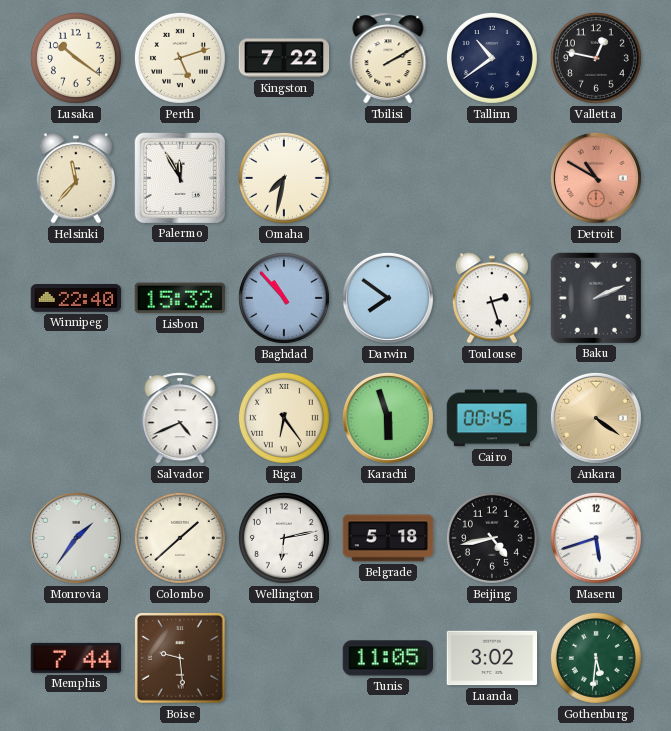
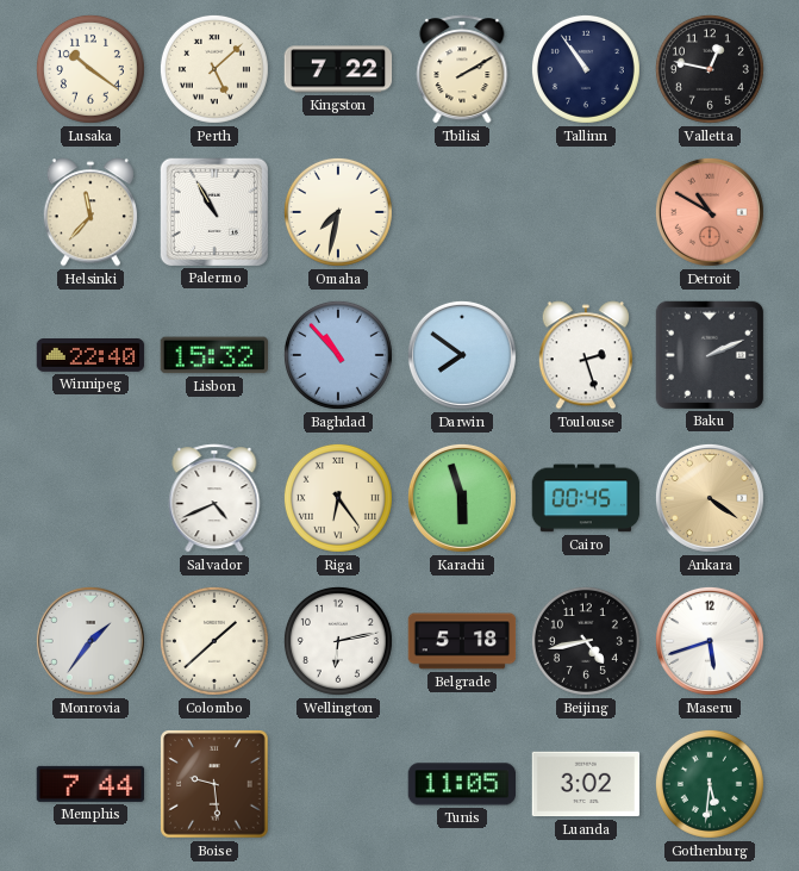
Perth: 5:12 -> 5:08 (214, 69)
Tallinn: 10:39 -> 10:54 (586, 69)
Palermo: 11:55 -> 10:55 (213, 211)
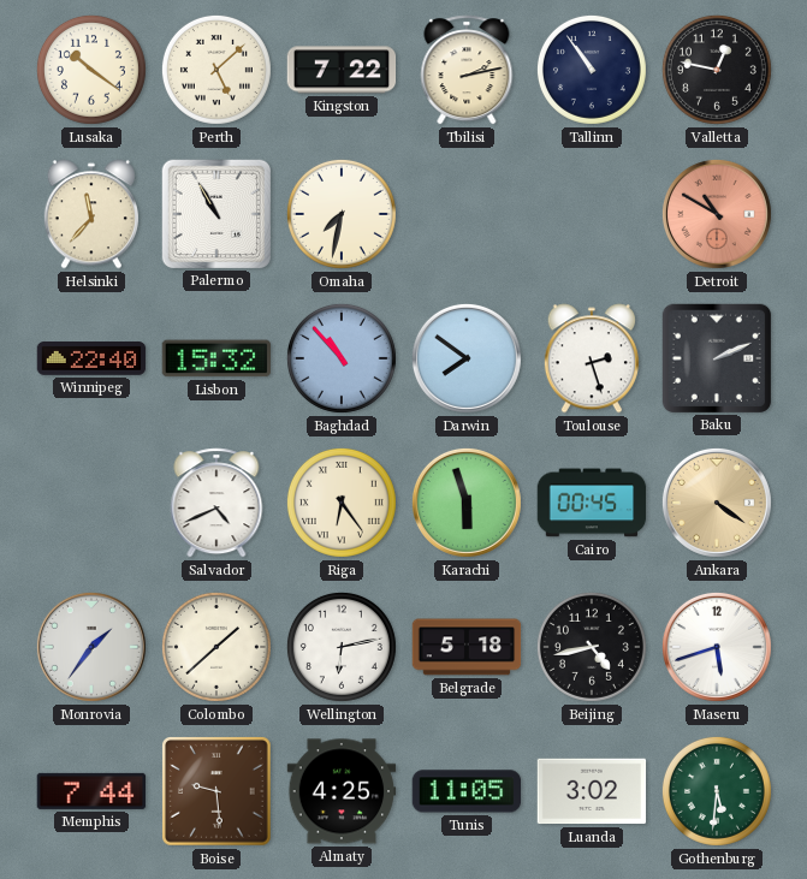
Tbilisi: 2:10 -> 2:13 (467, 70)
Almaty: none -> 4:25 (342, 791)
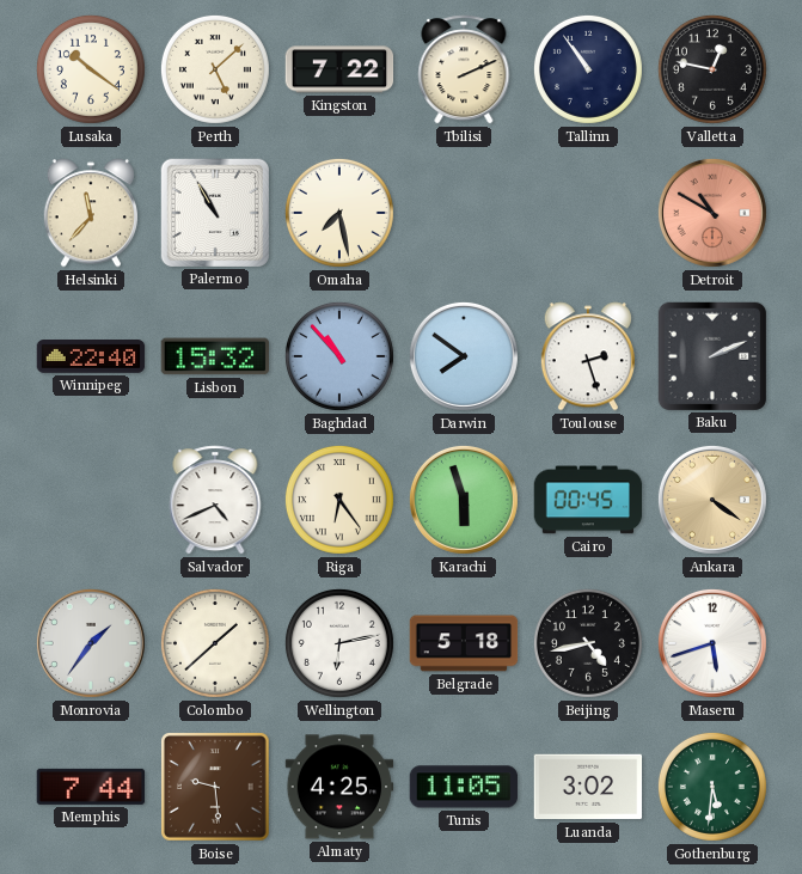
Tbilisi: 2:13 -> 2:11 (464, 69)
Omaha: 7:32 -> 7:28 (339, 213)
